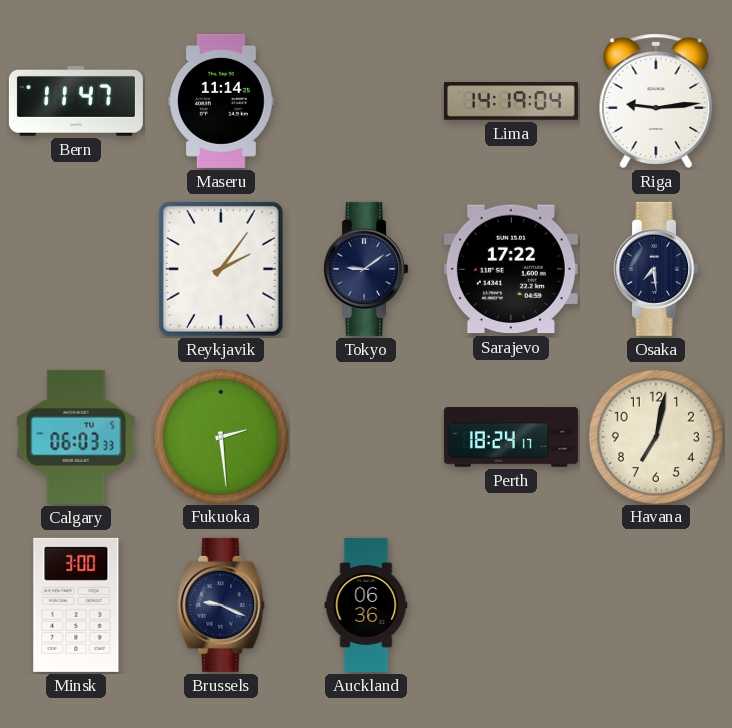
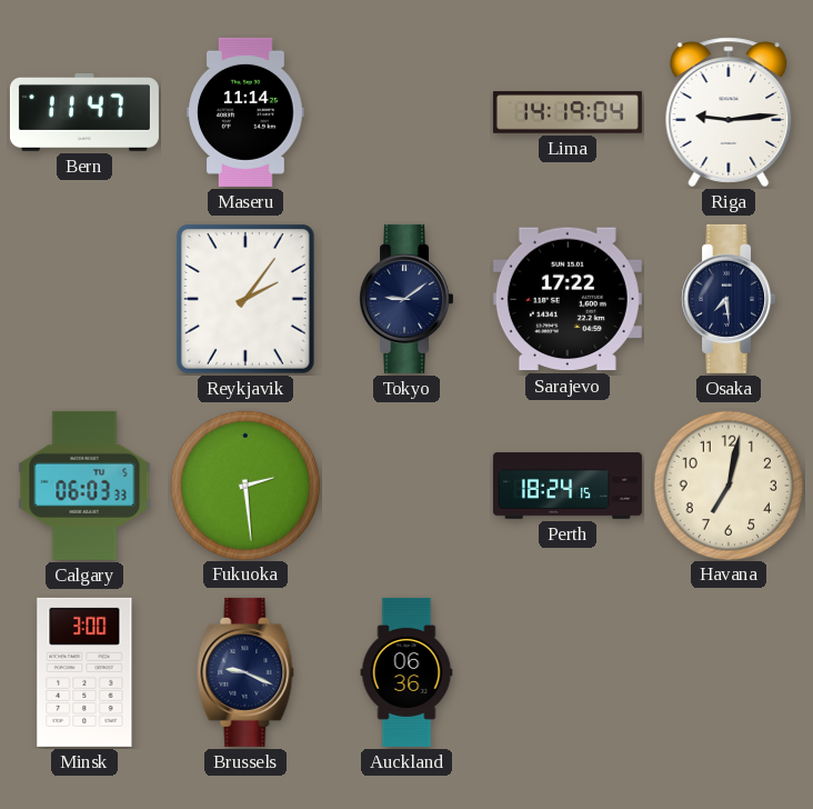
Perth: 18:24:17 -> 18:24:15 (568, 486)
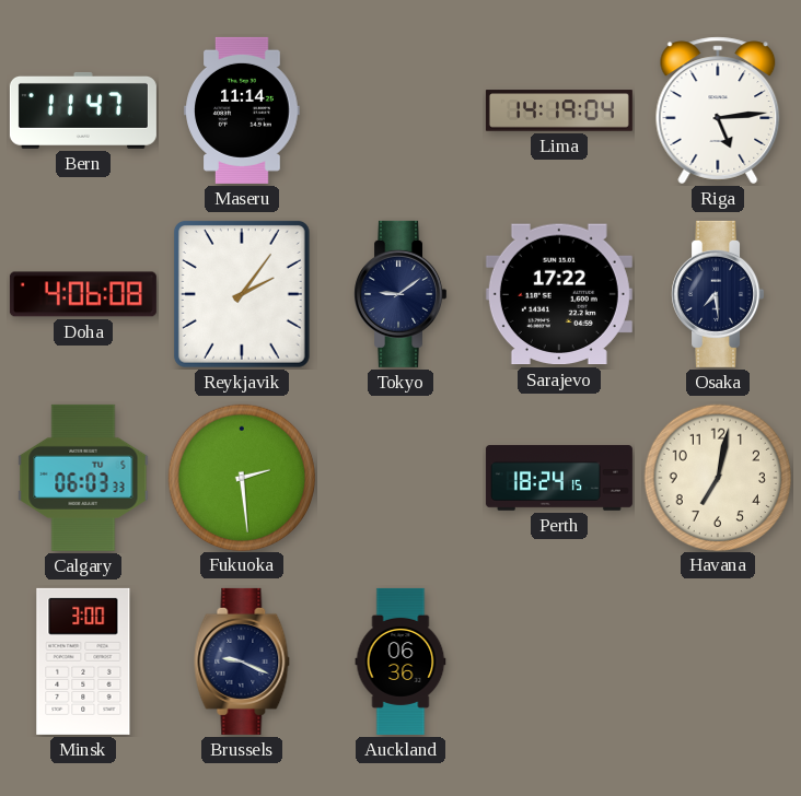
Riga: 9:14 -> 5:14 (718, 110)
Doha: none -> 4:06 (83, 294)
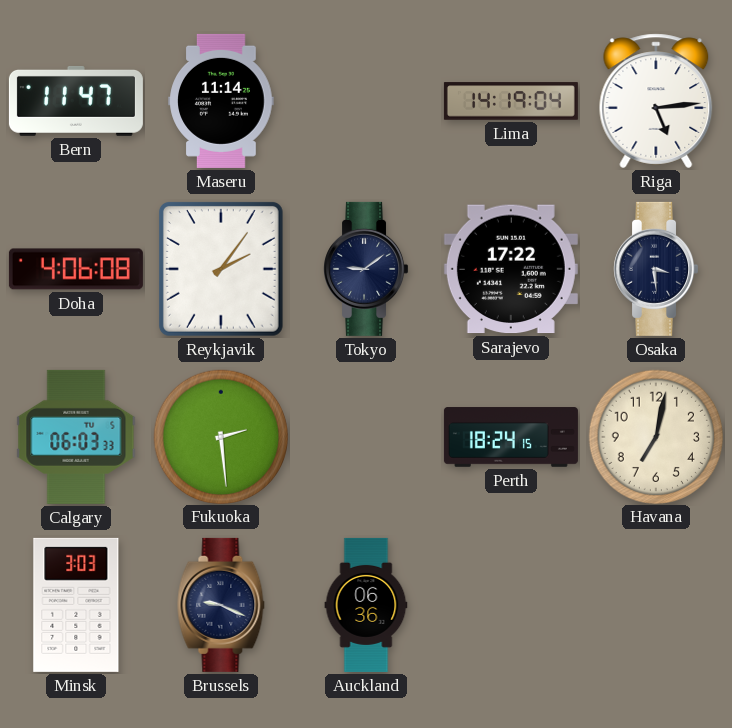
Osaka: 7:29 -> 3:29 (656, 269)
Minsk: 3:00 -> 3:03 (76, 605)
